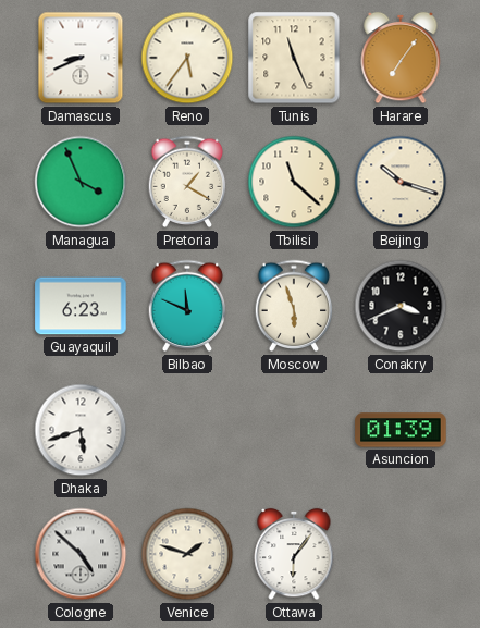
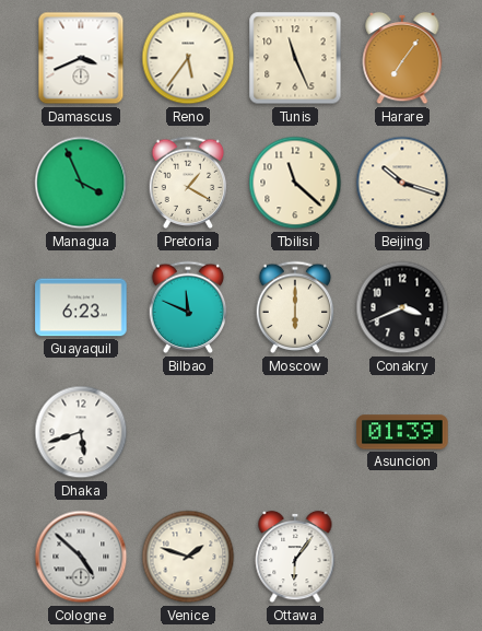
Damascus: 8:41 -> 3:41 (81, 58)
Moscow: 5:57 -> 6:00 (295, 307)
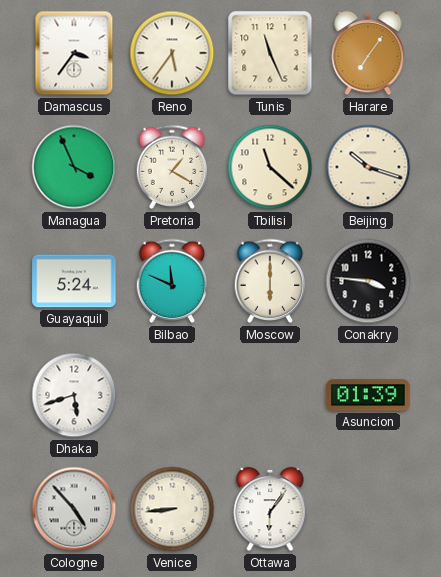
Damascus: 3:41 -> 3:36 (74, 53)
Guayaquil: 6:23 -> 5:24 (74, 281)
Conakry: 3:41 -> 3:46 (368, 281)
Cologne: 4:52 -> 4:53 (74, 509)
Venice: 1:48 -> 8:44 (172, 509)
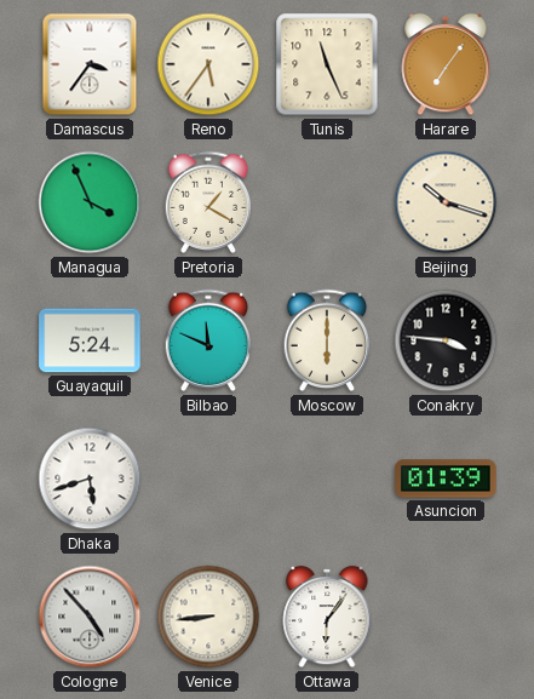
Tbilisi: 11:22 -> none (270, 167)
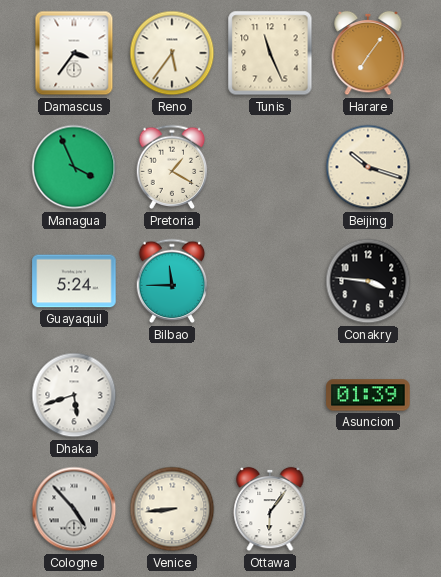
Bilbao: 11:49 -> 11:45 (172, 281)
Moscow: 6:00 -> none (327, 340)
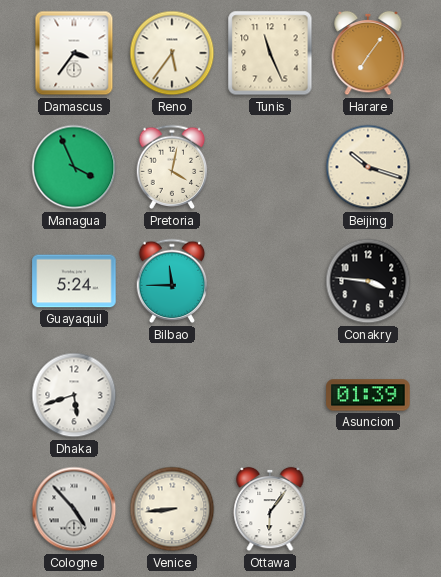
Pretoria: 1:20 -> 4:02 (172, 167)
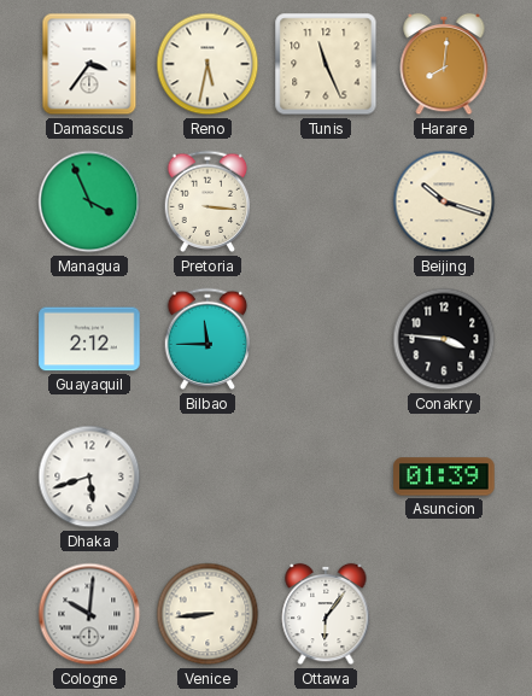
Reno: 5:36 -> 5:32 (207, 64)
Harare: 7:06 -> 8:01 (444, 64)
Pretoria: 4:02 -> 3:16 (207, 201)
Guayaquil: 5:24 -> 2:12 (89, 339)
Cologne: 4:53 -> 10:01 (89, 614)
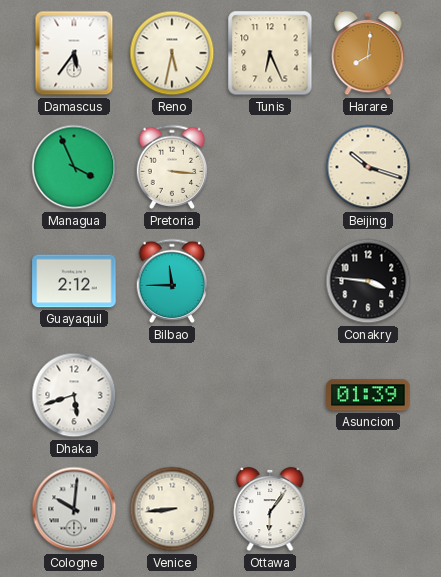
Damascus: 3:36 -> 5:36 (74, 53)
Tunis: 11:26 -> 6:26 (270, 53)
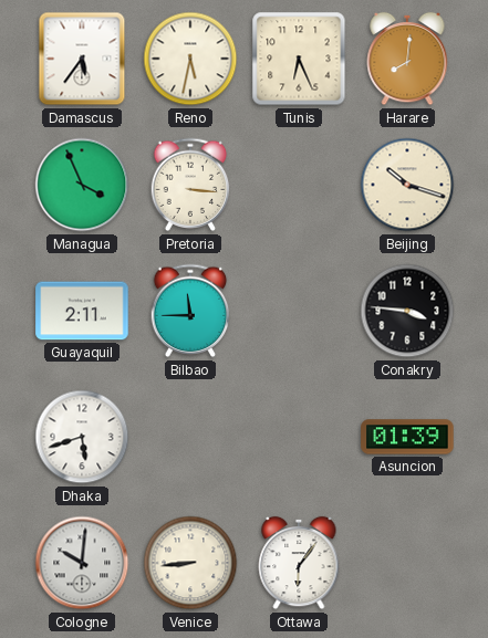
Guayaquil: 2:12 -> 2:11 (82, 311)
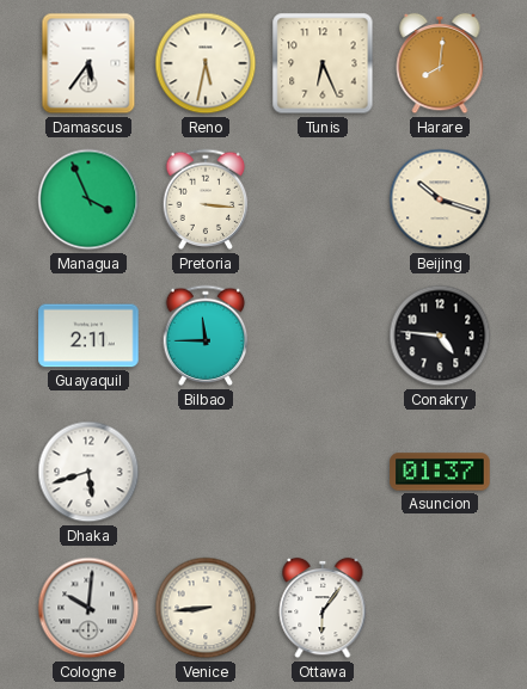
Conakry: 3:46 -> 4:46 (440, 336)
Asuncion: 01:39 -> 01:37 (440, 472)
